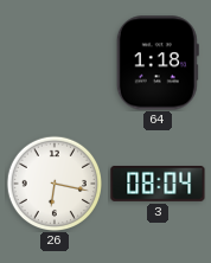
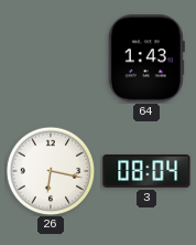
64: 1:18 -> 1:43 (146, 58)
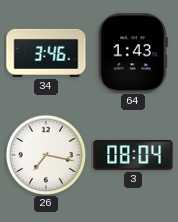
34: none -> 3:46 (46, 53)
26: 6:17 -> 7:17 (45, 154)
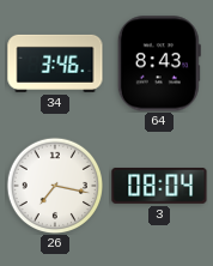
64: 1:43 -> 8:43 (159, 64)
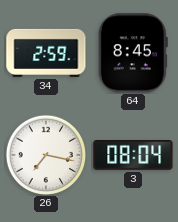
34: 3:46 -> 2:59 (46, 53)
64: 8:43 -> 8:45 (133, 53)
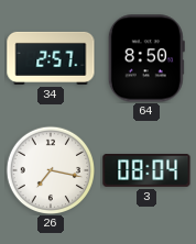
34: 2:59 -> 2:57 (51, 58)
64: 8:45 -> 8:50 (146, 58)
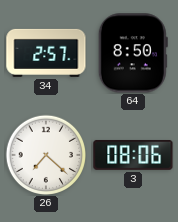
26: 7:17 -> 7:22 (45, 154)
3: 08:04 -> 08:06 (133, 155)
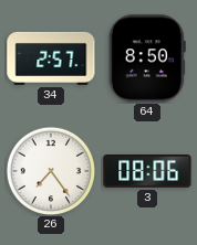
26: 7:22 -> 7:24 (50, 170)
